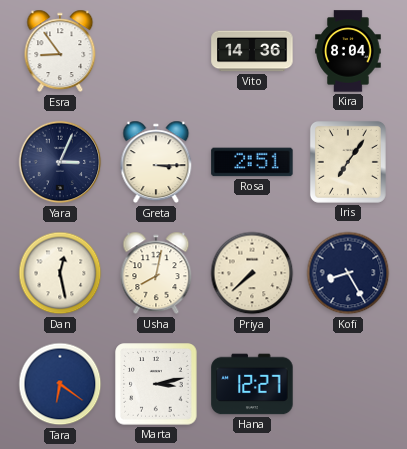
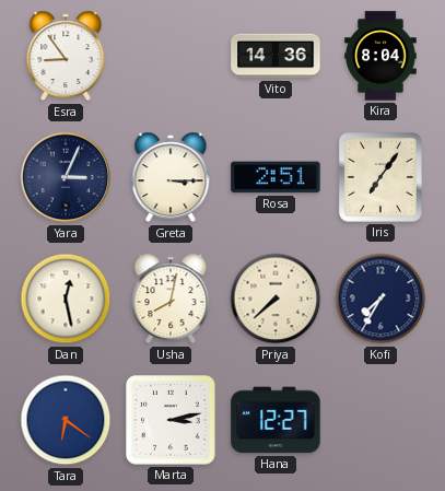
Kofi: 8:25 -> 7:35 (380, 299)
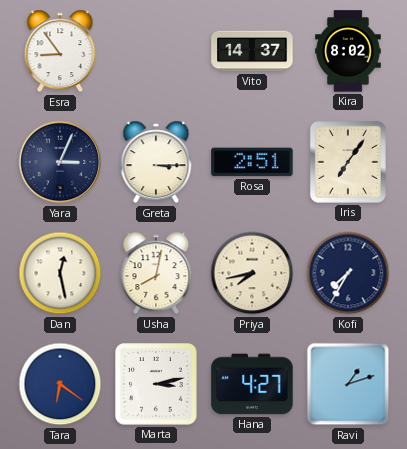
Vito: 14:36 -> 14:37 (252, 51)
Kira: 8:04 -> 8:02 (348, 51)
Priya: 7:38 -> 7:43 (252, 273)
Hana: 12:27 -> 4:27 (252, 384)
Ravi: none -> 1:12 (348, 384)
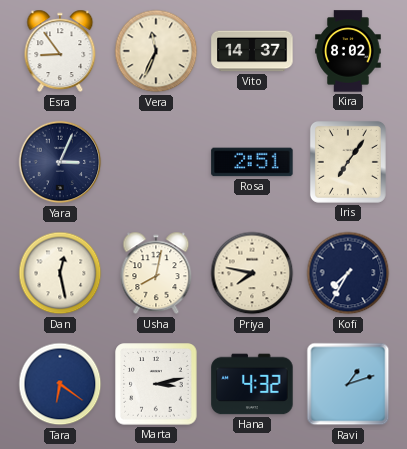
Vera: none -> 11:34 (156, 51)
Greta: 3:15 -> none (156, 162)
Priya: 7:43 -> 7:47 (252, 273)
Hana: 4:27 -> 4:32 (252, 384)
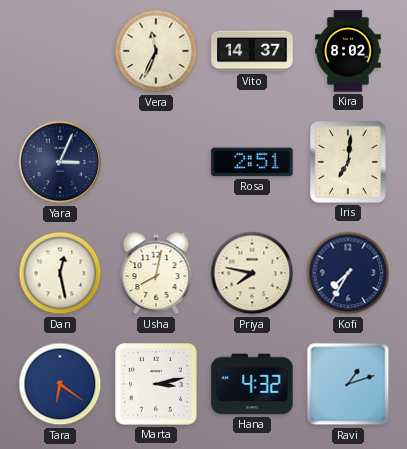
Esra: 8:54 -> none (60, 51)
Iris: 7:06 -> 7:01 (348, 162)
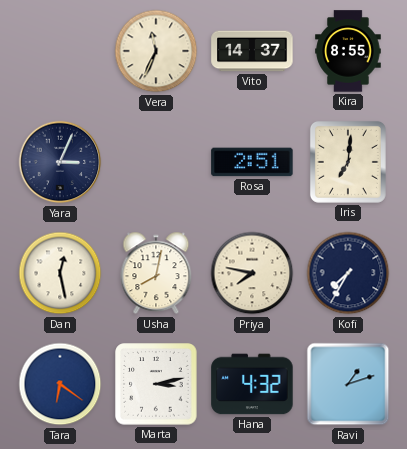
Kira: 8:02 -> 8:55 (348, 51)
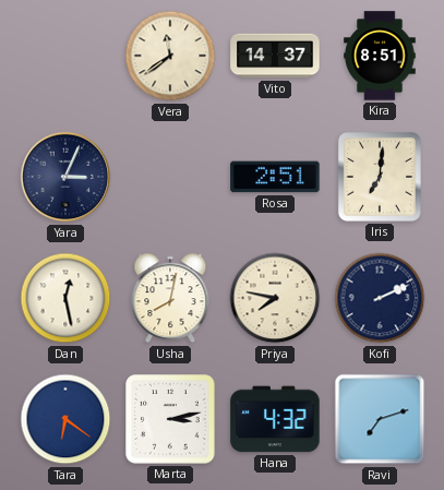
Vera: 11:34 -> 11:39 (170, 56)
Kira: 8:55 -> 8:51 (380, 56)
Kofi: 7:35 -> 2:11 (380, 298)
Ravi: 1:12 -> 7:12 (380, 419)
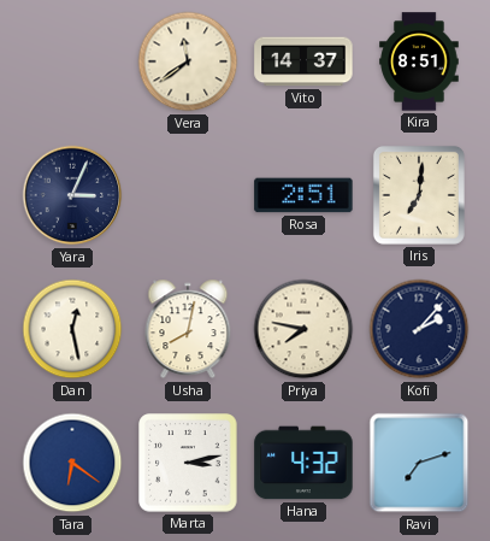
Kofi: 2:11 -> 2:07 (419, 329)
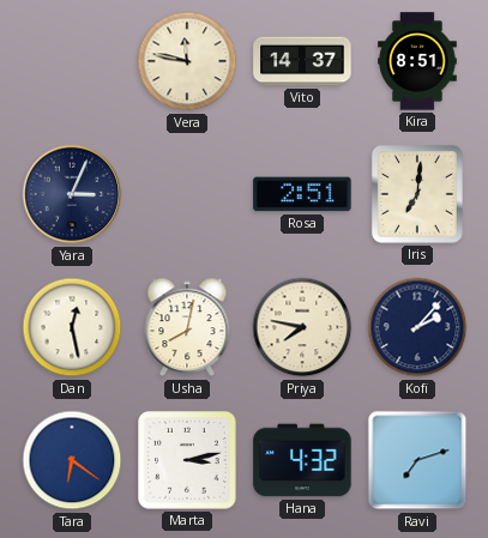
Vera: 11:39 -> 11:47 (187, 61)
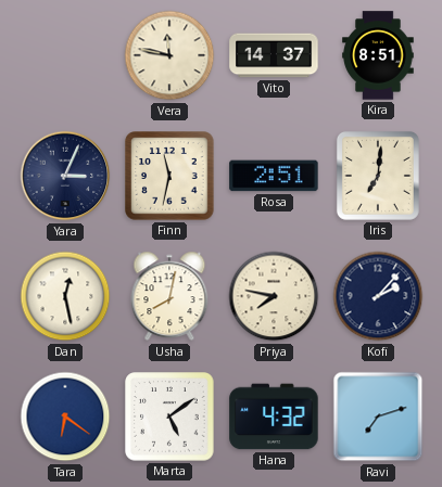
Finn: none -> 11:32 (169, 176)
Marta: 3:13 -> 5:09 (169, 416)
